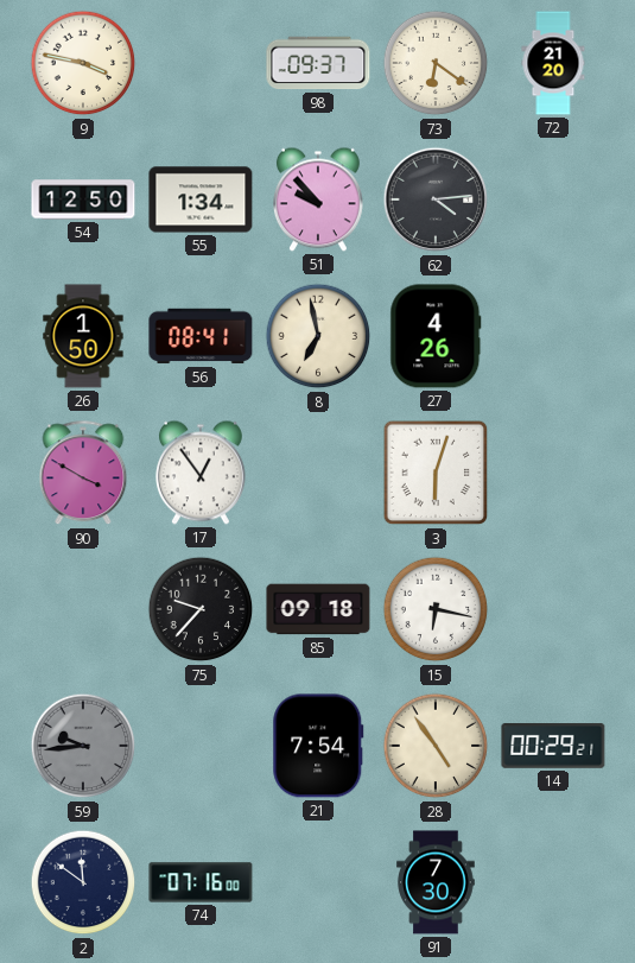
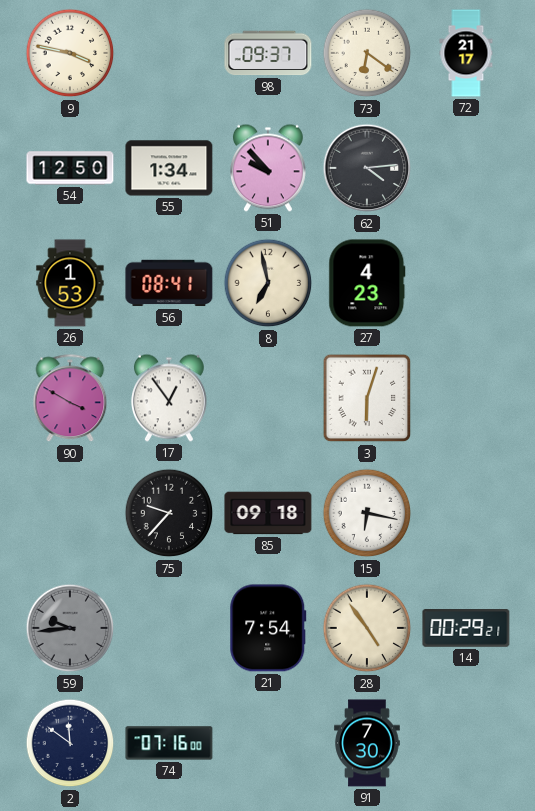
72: 21:20 -> 21:17 (466, 53)
26: 1:50 -> 1:53 (70, 283)
27: 4:26 -> 4:23 (367, 283)
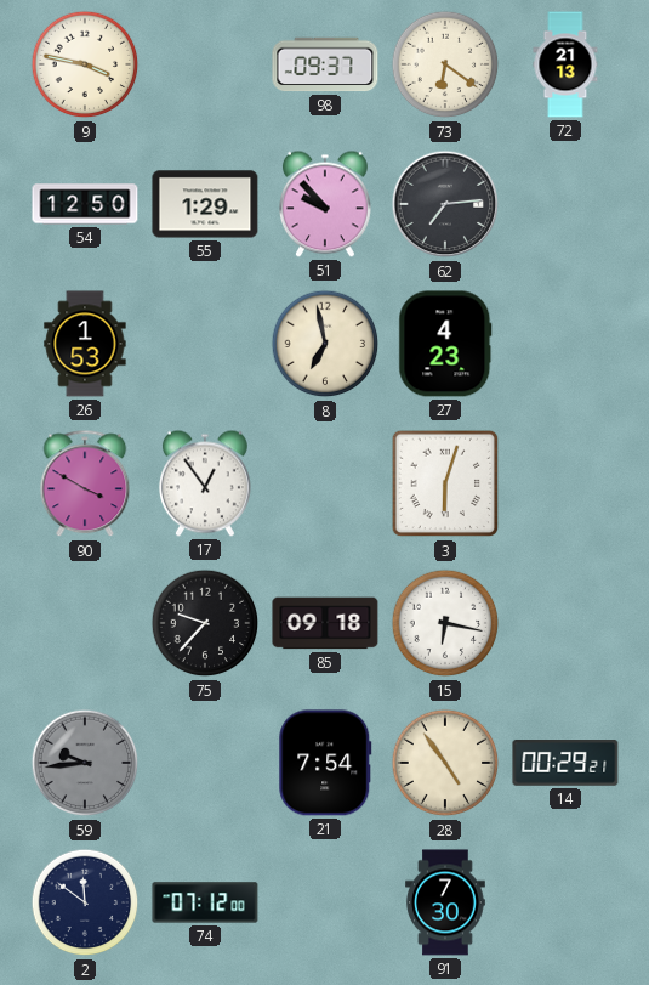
72: 21:17 -> 21:13 (565, 64)
55: 1:34 -> 1:29 (205, 204)
62: 4:14 -> 7:14 (445, 204)
56: 08:41 -> none (169, 283)
74: 07:16 -> 07:12 (205, 902)
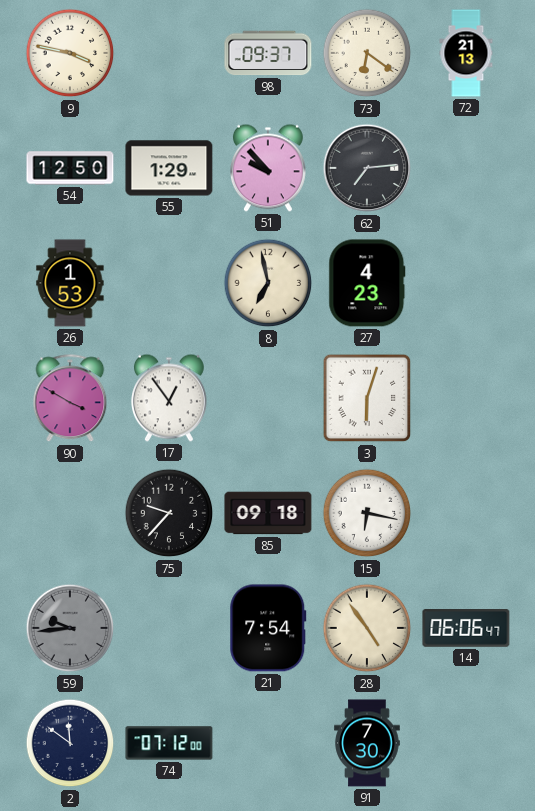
14: 00:29 -> 06:06 (466, 629)
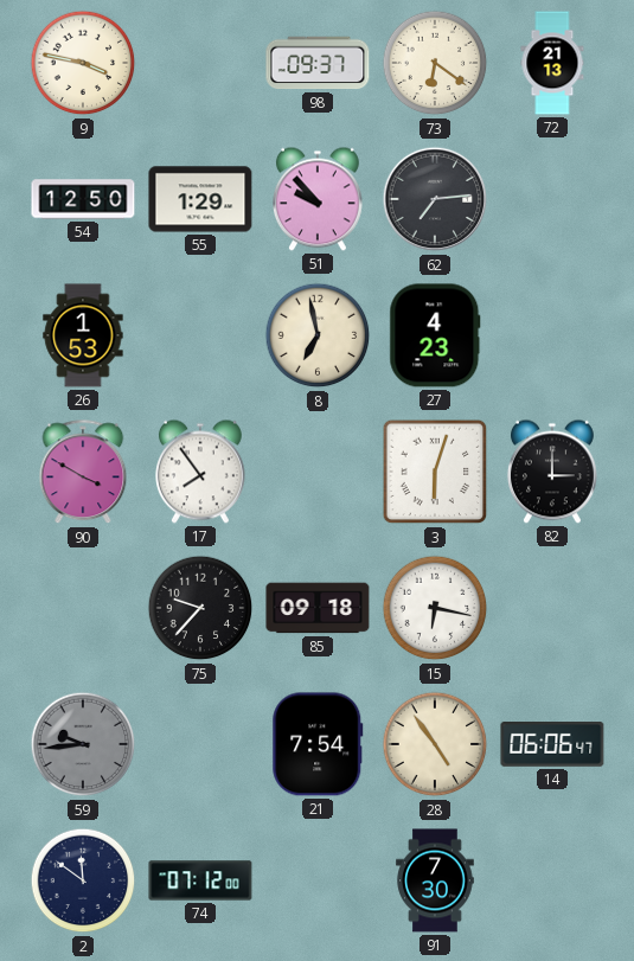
17: 12:54 -> 7:54 (200, 472)
82: none -> 3:00 (552, 472)
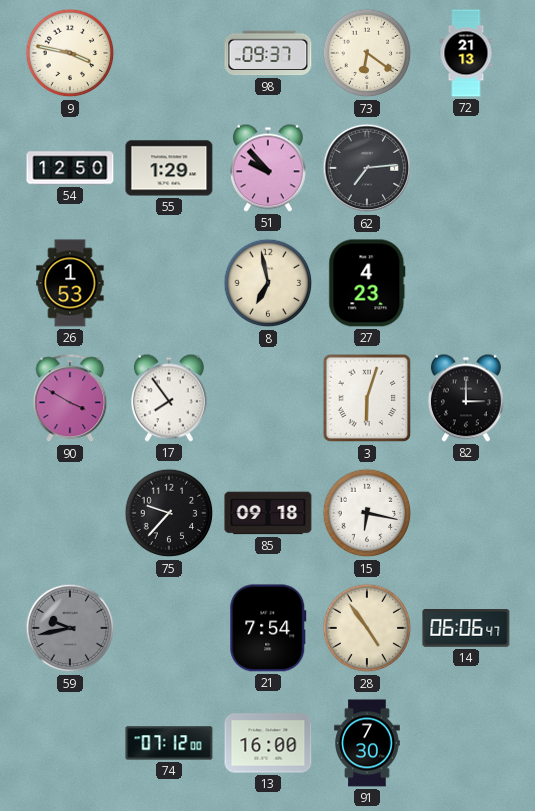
59: 9:44 -> 9:43 (70, 628)
2: 11:51 -> none (83, 880)
13: none -> 16:00 (268, 743)
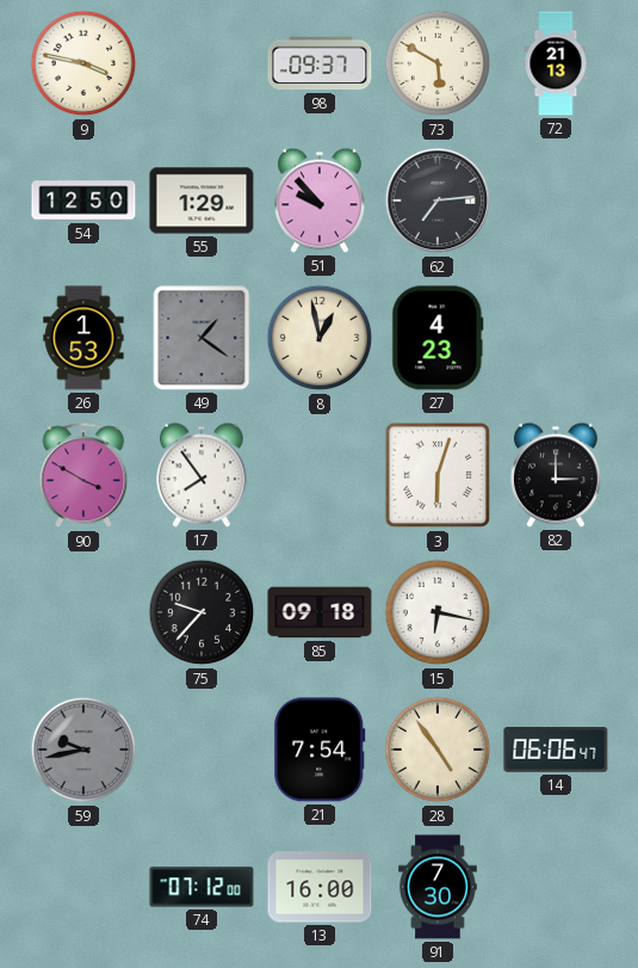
73: 6:21 -> 5:50 (438, 63)
49: none -> 1:21 (202, 338)
8: 6:58 -> 12:58 (320, 338)
